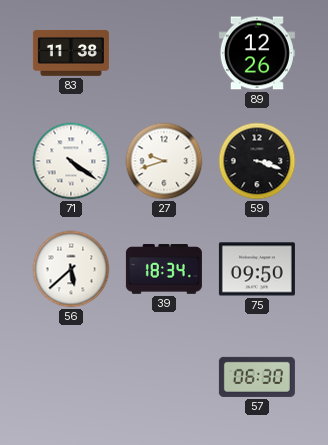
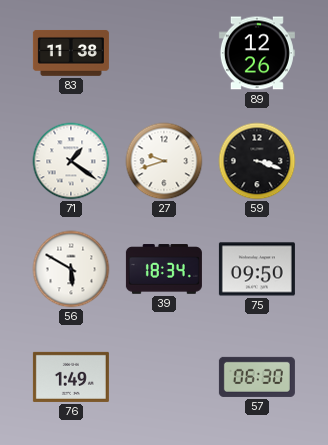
71: 4:21 -> 1:21 (71, 161)
56: 5:38 -> 5:50 (71, 269)
76: none -> 1:49 (71, 377)
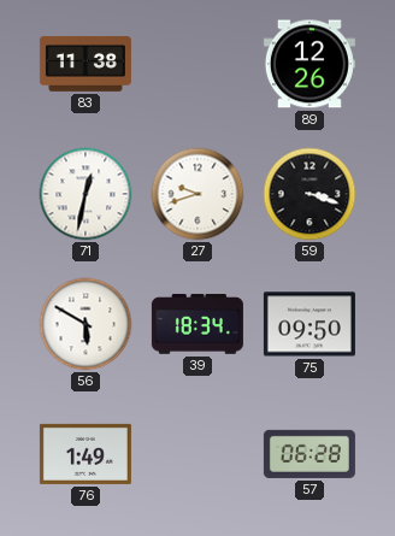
71: 1:21 -> 12:32 (86, 194)
57: 06:30 -> 06:28 (309, 454)
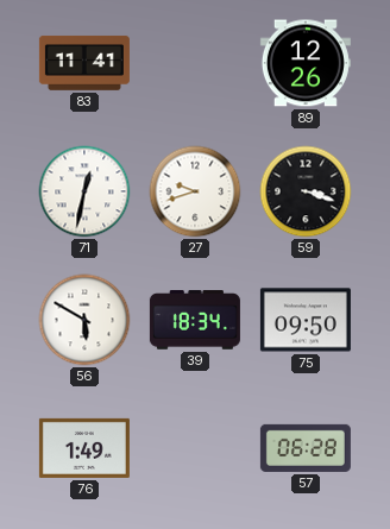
83: 11:38 -> 11:41 (84, 63)
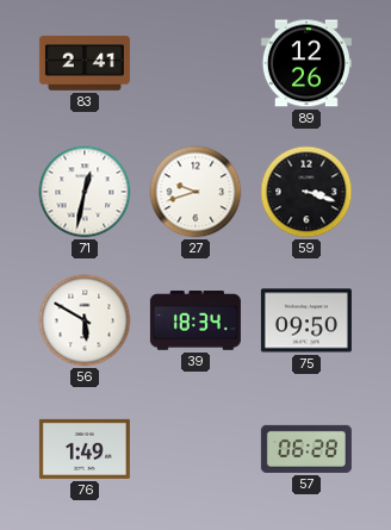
83: 11:41 -> 2:41 (85, 63)
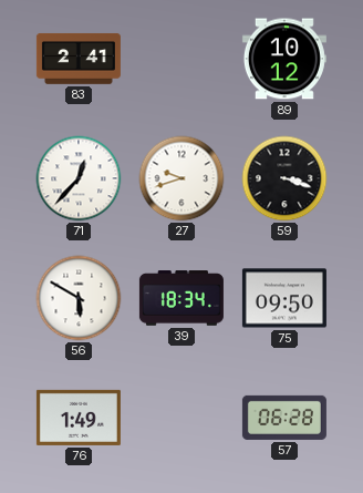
89: 12:26 -> 10:12 (284, 59)
71: 12:32 -> 12:37 (79, 178)
